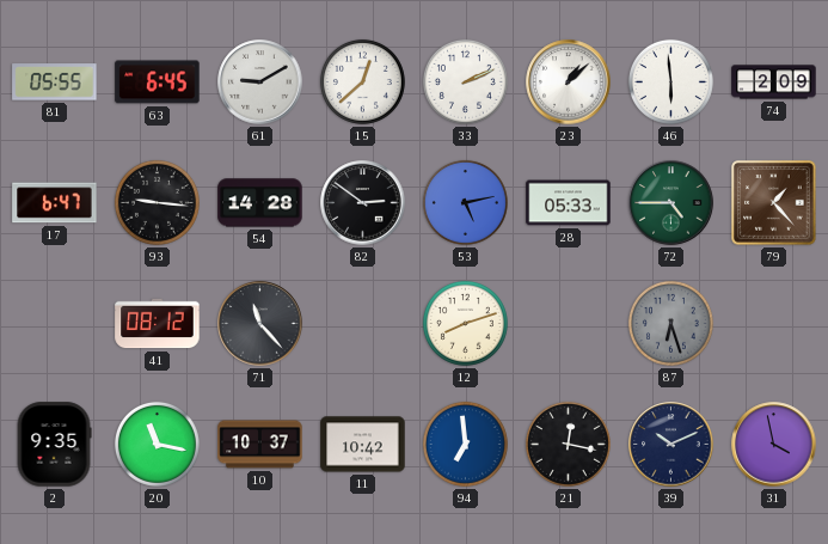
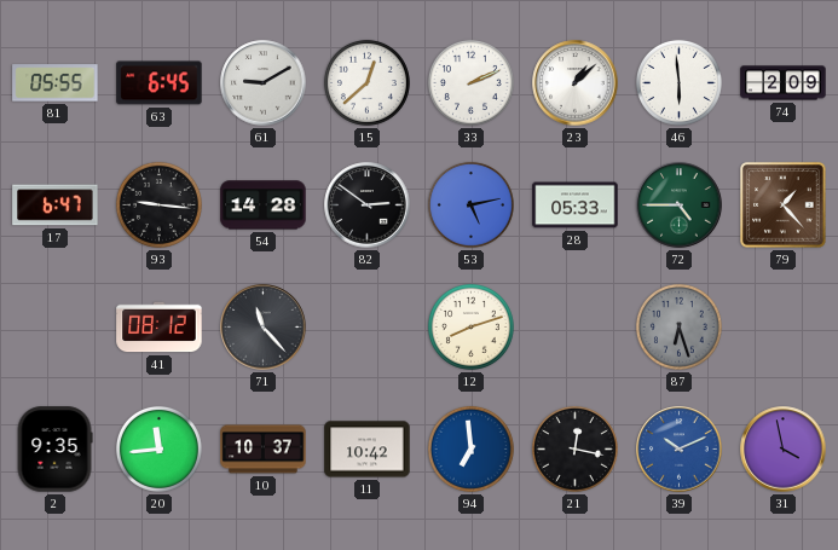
20: 11:17 -> 11:44 (158, 448)
39 dial: navy -> blue (680, 450)
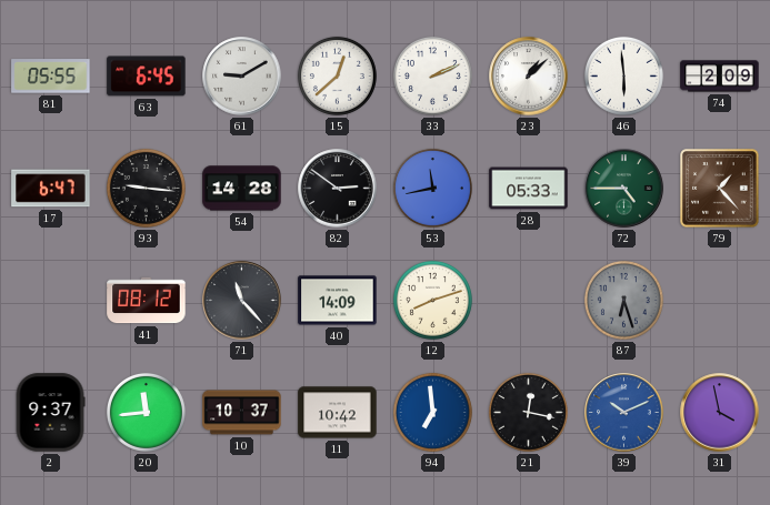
53: 5:13 -> 11:43 (432, 188)
40: none -> 14:09 (338, 301)
2: 9:35 -> 9:37 (50, 413)
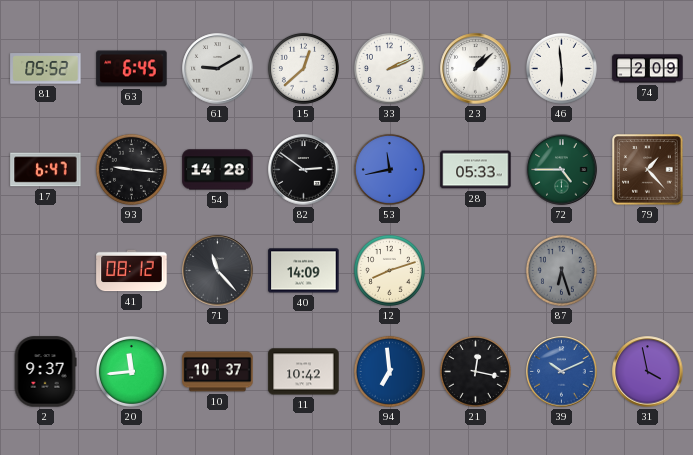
81: 05:55 -> 05:52 (46, 69)
